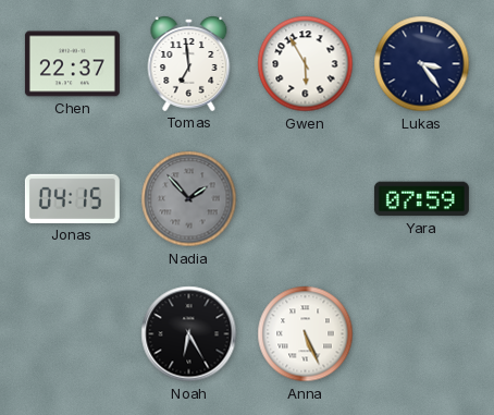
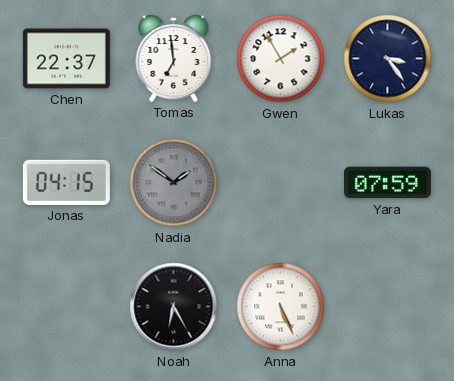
Gwen: 5:55 -> 1:55 (281, 59)
Nadia: 1:53 -> 1:51 (174, 183)
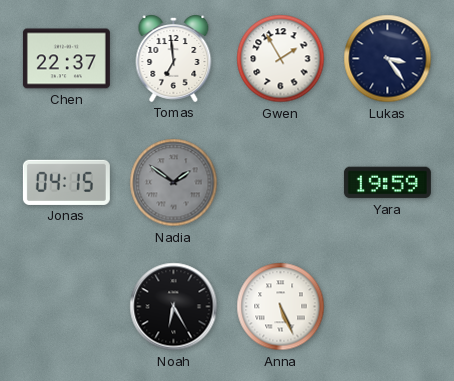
Yara: 07:59 -> 19:59 (387, 183)
